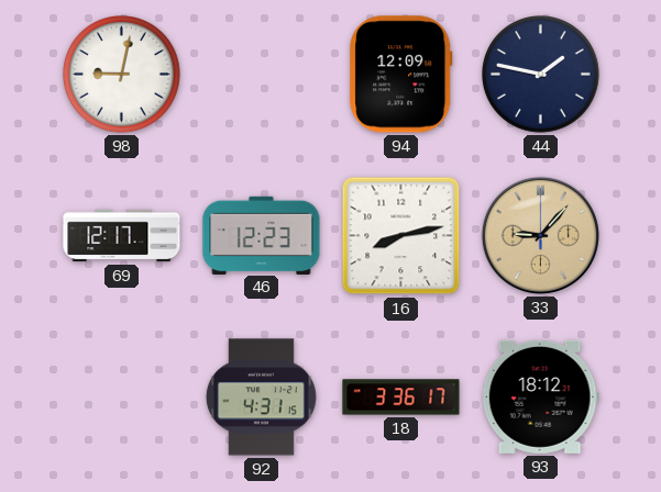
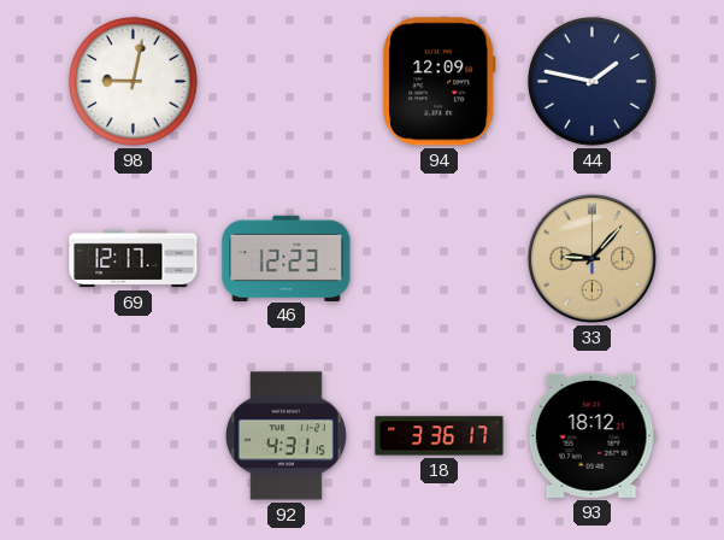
16: 8:13 -> none (401, 236)
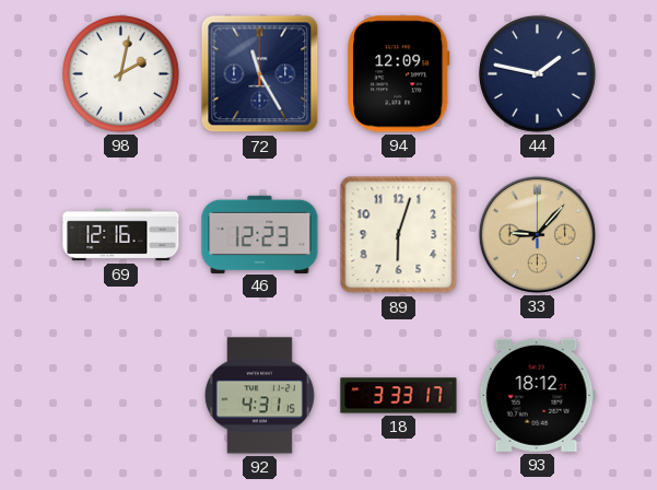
98: 9:02 -> 2:02 (121, 74)
72: none -> 11:25 (260, 74)
69: 12:17 -> 12:16 (121, 235)
89: none -> 6:03 (399, 235)
18: 3:36 -> 3:33 (399, 396)
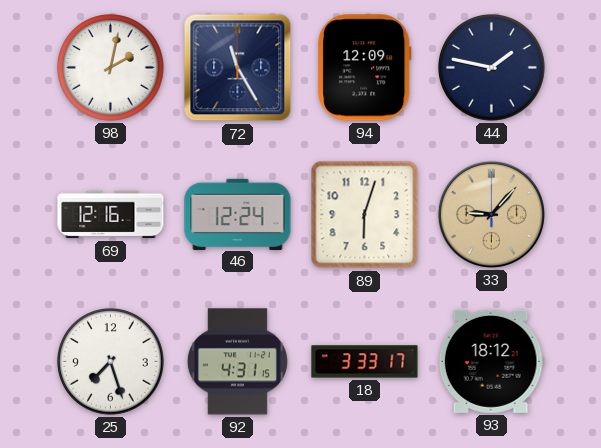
46: 12:23 -> 12:24 (238, 214)
25: none -> 7:27 (111, 362)
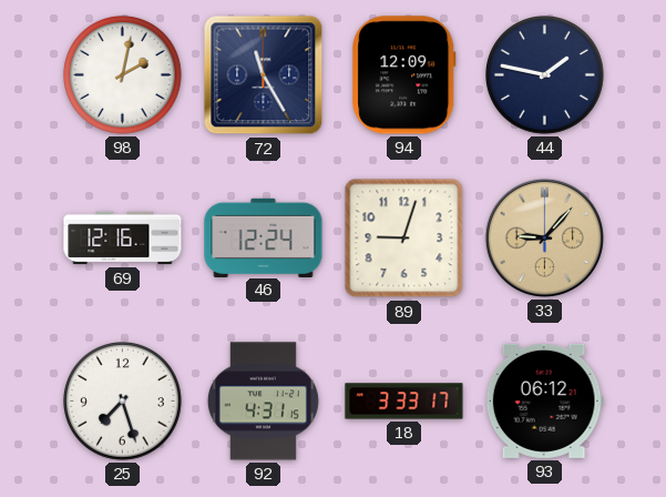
89: 6:03 -> 9:03 (404, 239)
93: 18:12 -> 06:12 (544, 400)
